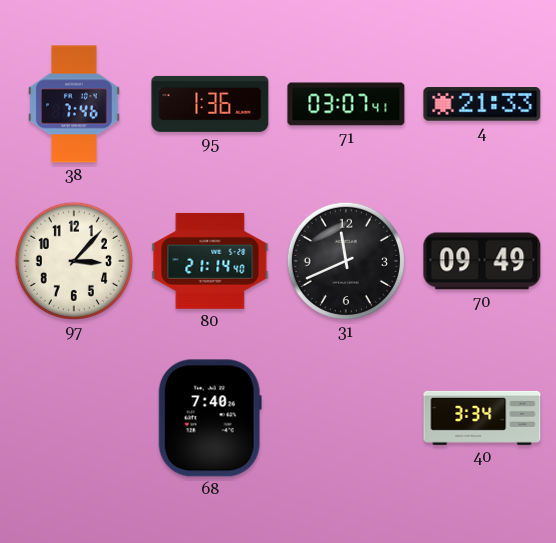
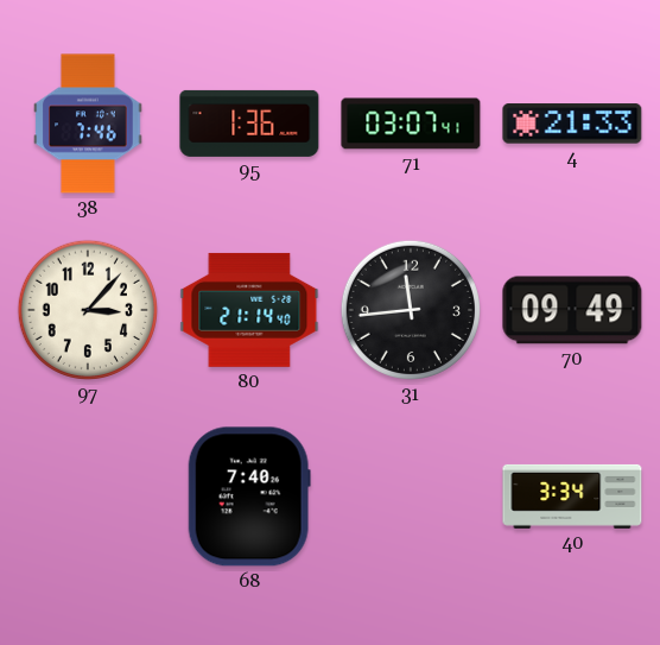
31: 11:41 -> 11:44 (411, 310)
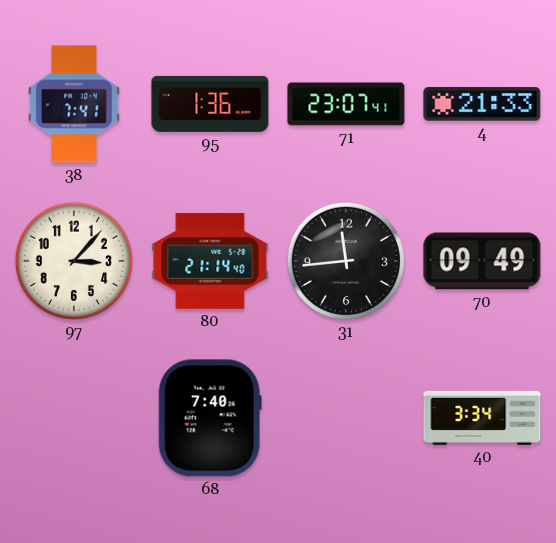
38: 7:46 -> 7:41 (74, 104)
71: 03:07 -> 23:07 (346, 104)
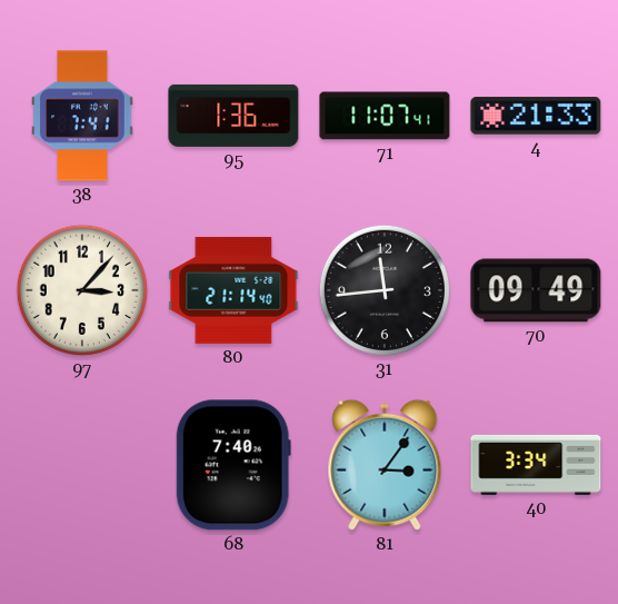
71: 23:07 -> 11:07 (385, 116)
81: none -> 3:06 (385, 465)
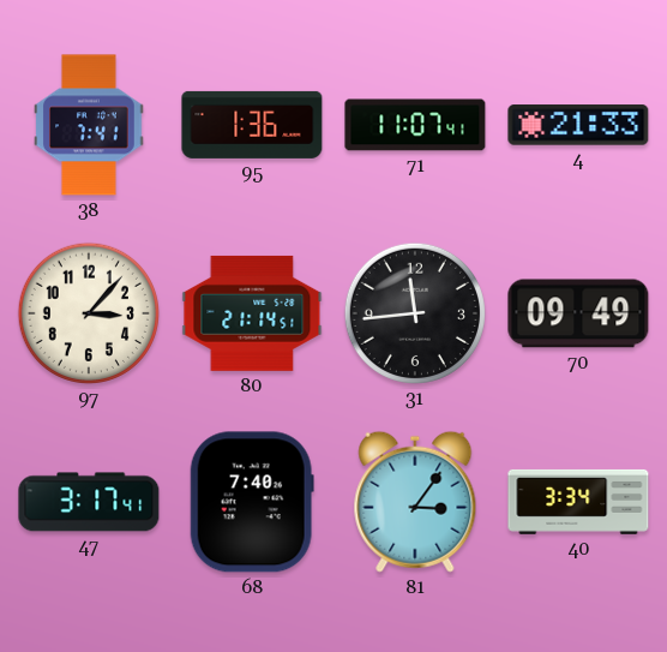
80: 21:14:40 -> 21:14:51 (252, 313)
47: none -> 3:17 (89, 502)
